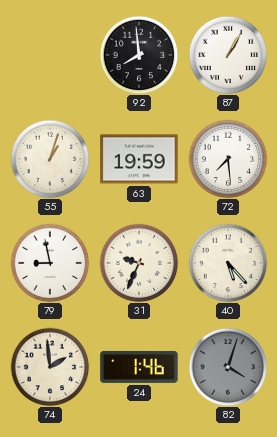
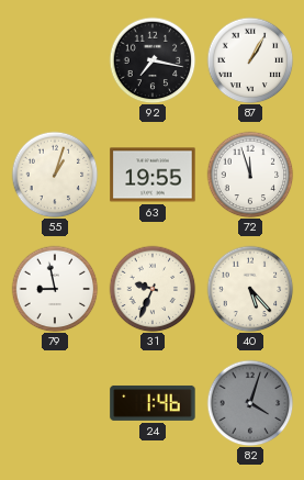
92: 7:59 -> 7:17 (153, 60)
63: 19:59 -> 19:55 (153, 175)
72: 7:29 -> 11:57 (250, 175)
74: 1:59 -> none (50, 367)
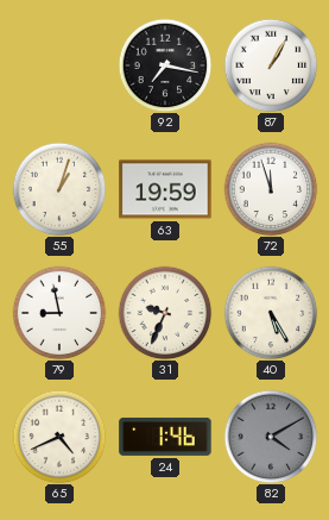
63: 19:55 -> 19:59 (165, 189)
40: 5:23 -> 5:25 (271, 313)
65: none -> 4:41 (59, 437)
82: 4:03 -> 4:10 (271, 437)
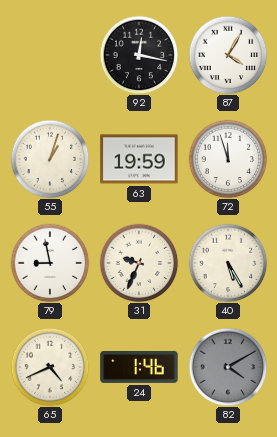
92: 7:17 -> 12:17 (139, 55)
87: 1:05 -> 4:05 (228, 55)
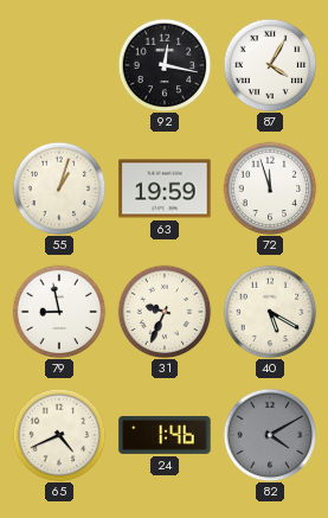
40: 5:25 -> 5:20 (270, 312)
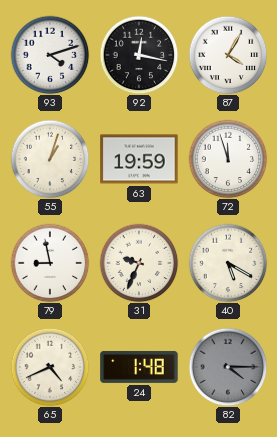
93: none -> 4:12 (50, 55)
24: 1:46 -> 1:48 (139, 367)
82: 4:10 -> 4:15 (228, 367)
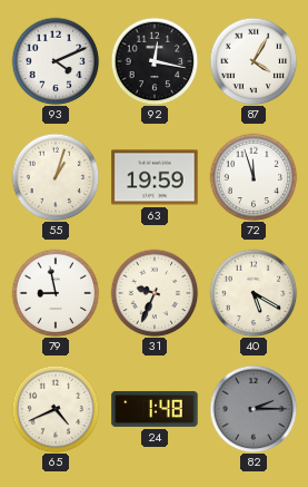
93: 4:12 -> 4:11 (56, 61)
82: 4:15 -> 2:15 (254, 409)
